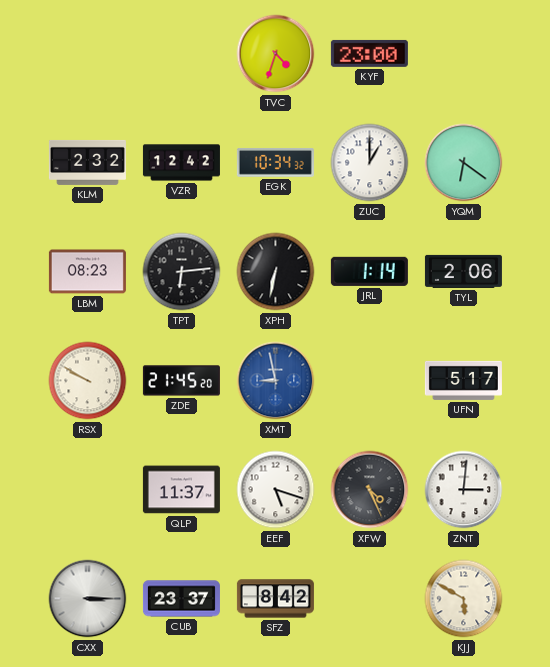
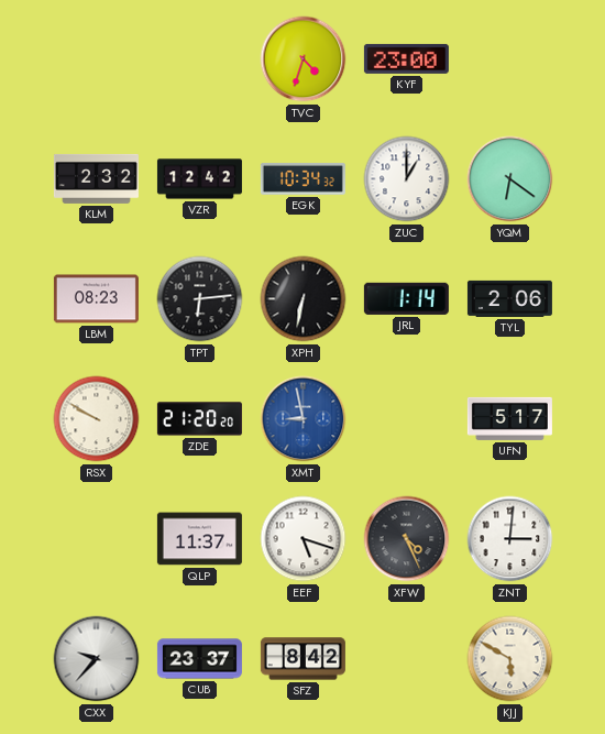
ZDE: 21:45 -> 21:20 (199, 419)
CXX: 3:15 -> 9:37 (97, 659)
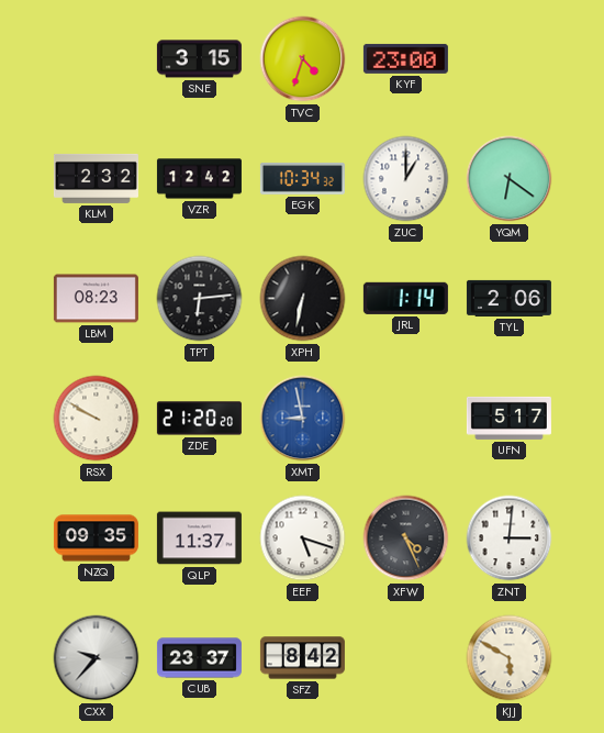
SNE: none -> 3:15 (199, 59)
NZQ: none -> 09:35 (96, 538)
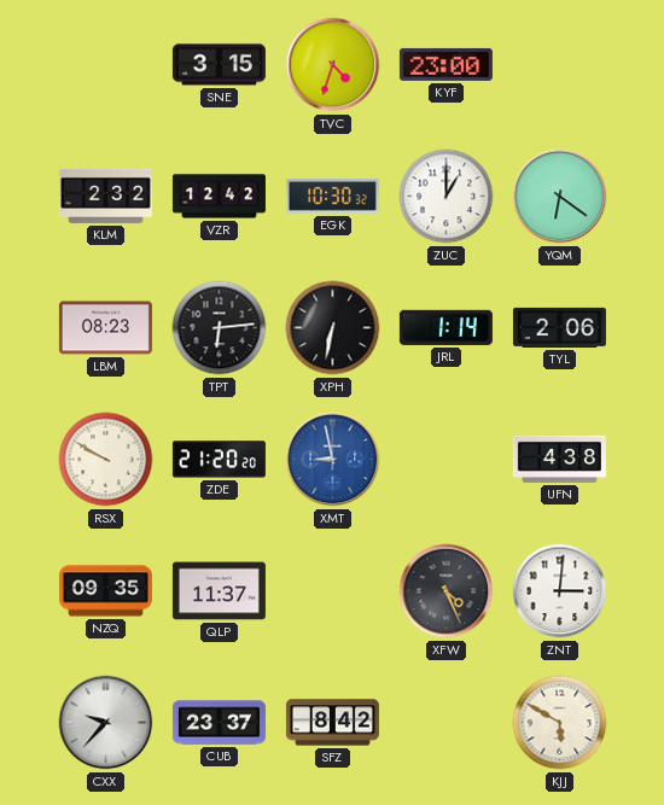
EGK: 10:34 -> 10:30 (332, 196)
UFN: 5:17 -> 4:38 (559, 459)
EEF: 5:18 -> none (303, 538)
